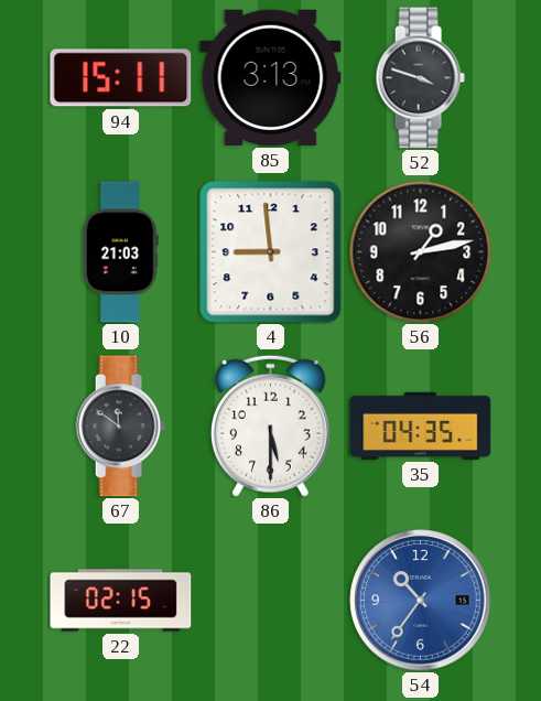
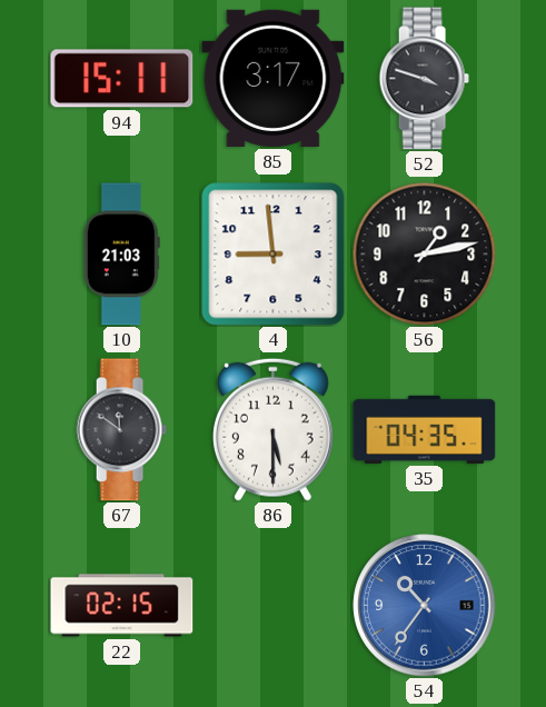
85: 3:13 -> 3:17 (274, 78)
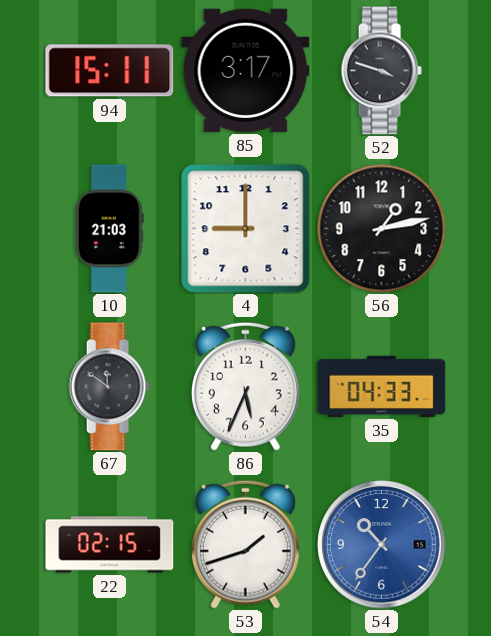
4: 8:59 -> 9:00 (246, 229)
86: 5:30 -> 5:34 (245, 386)
35: 04:35 -> 04:33 (382, 386)
53: none -> 1:42 (245, 544)
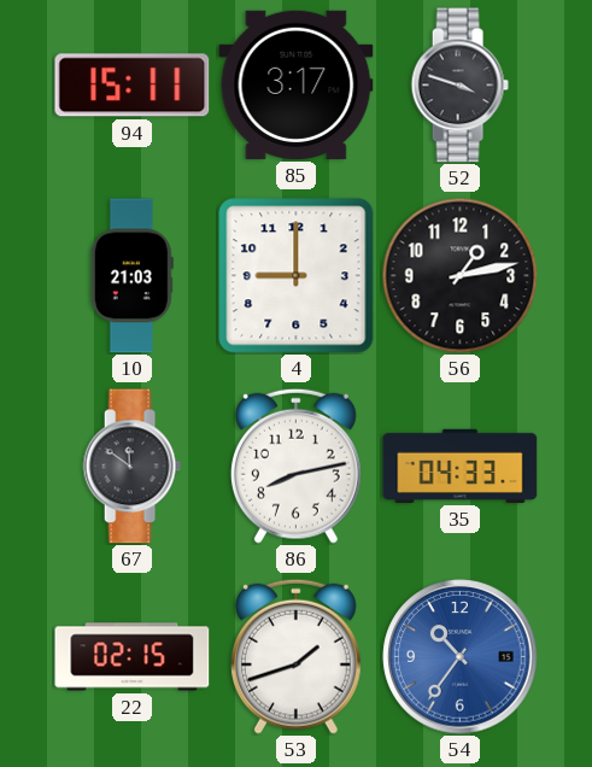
86: 5:34 -> 8:13 (295, 466)
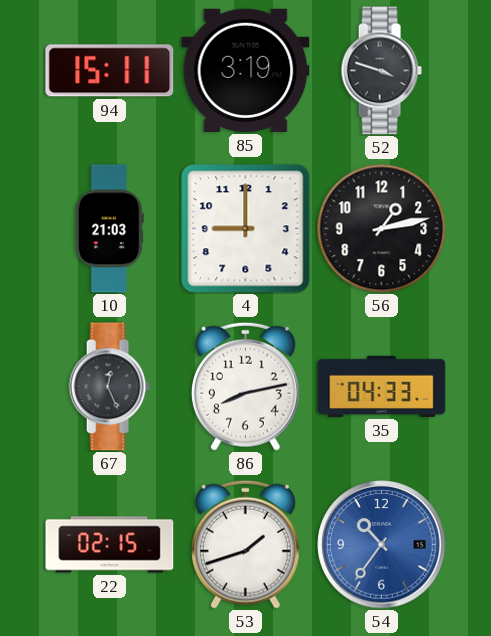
85: 3:17 -> 3:19 (246, 70)
67: 11:51 -> 12:26 (109, 387)
